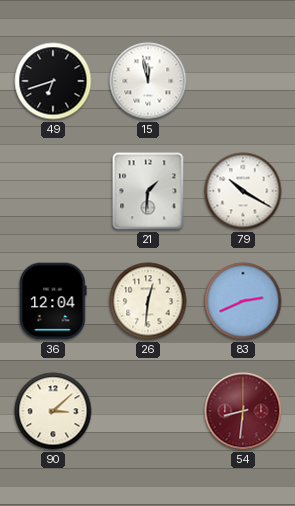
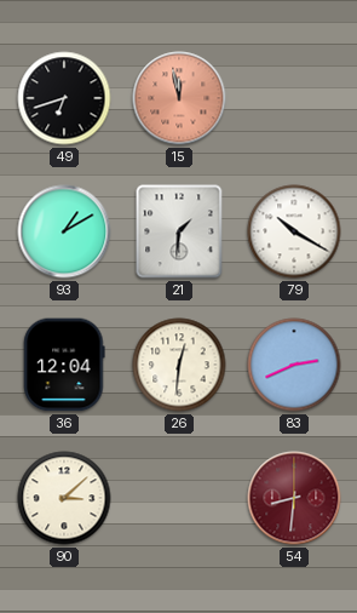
15 dial: white -> salmon (179, 98)
93: none -> 1:10 (64, 231)
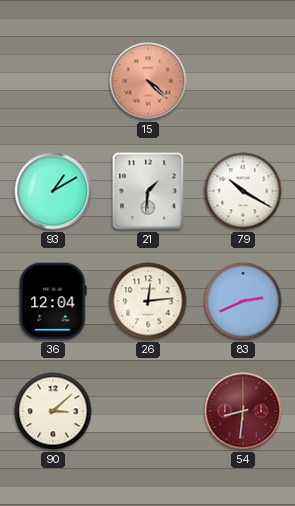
49: 6:42 -> none (64, 98)
15: 11:58 -> 4:22 (148, 81)
26: 12:31 -> 12:14 (148, 301)
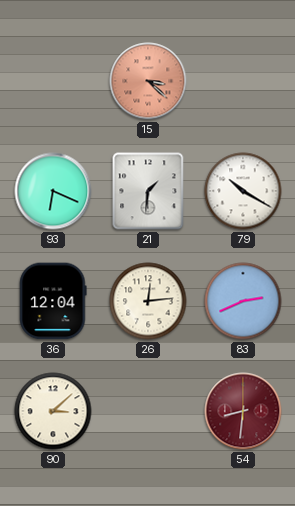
15: 4:22 -> 3:22 (148, 81)
93: 1:10 -> 6:19 (53, 191)
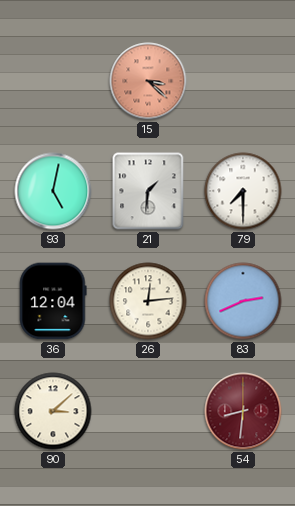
93: 6:19 -> 5:02 (53, 191)
79: 10:20 -> 7:30 (243, 191)
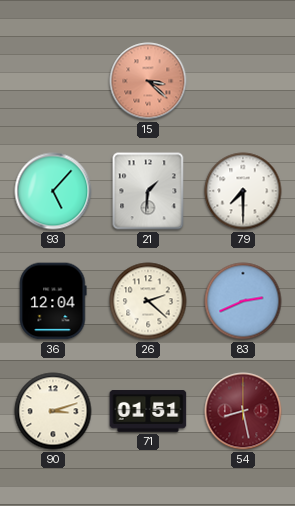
93: 5:02 -> 5:07 (53, 191)
26: 12:14 -> 2:22 (148, 301)
90: 3:08 -> 3:12 (53, 411)
71: none -> 01:51 (148, 412)
54: 8:31 -> 8:28 (243, 411)
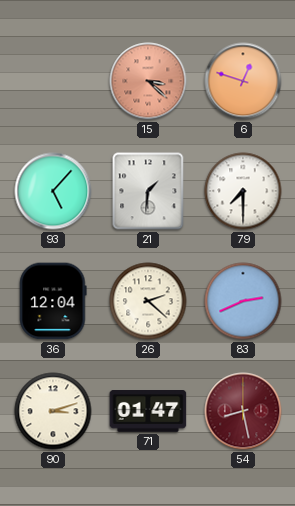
6: none -> 12:48 (243, 81)
71: 01:51 -> 01:47 (148, 412)
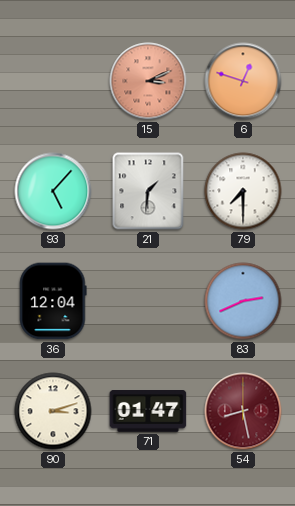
15: 3:22 -> 3:11 (148, 81)
26: 2:22 -> none (148, 301)
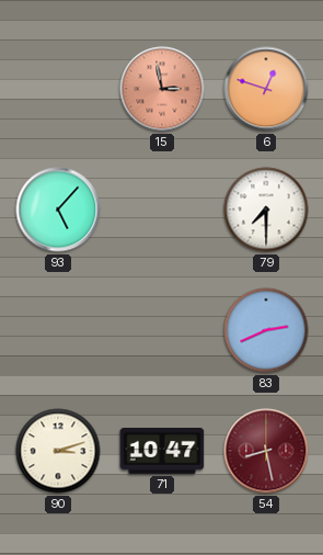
15: 3:11 -> 2:58 (162, 89)
21: 1:31 -> none (148, 191)
36: 12:04 -> none (53, 301)
71: 01:47 -> 10:47 (162, 452)
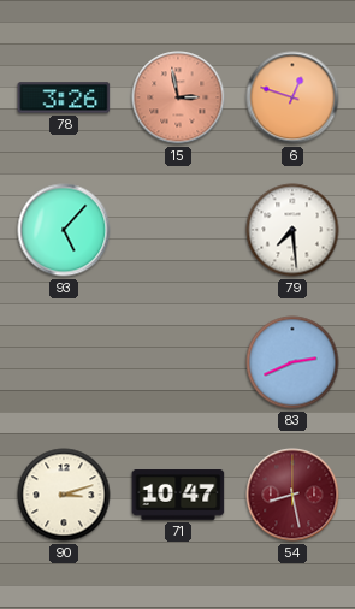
78: none -> 3:26 (64, 97)
79: 7:30 -> 7:29 (292, 230)
